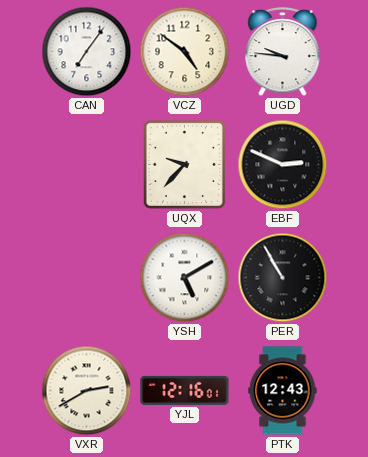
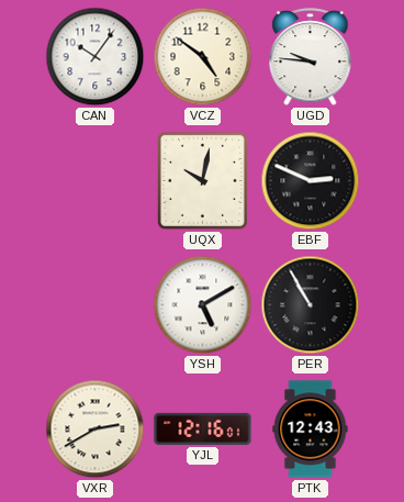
CAN: 7:06 -> 10:06 (96, 57)
UQX: 9:37 -> 10:02 (202, 180)
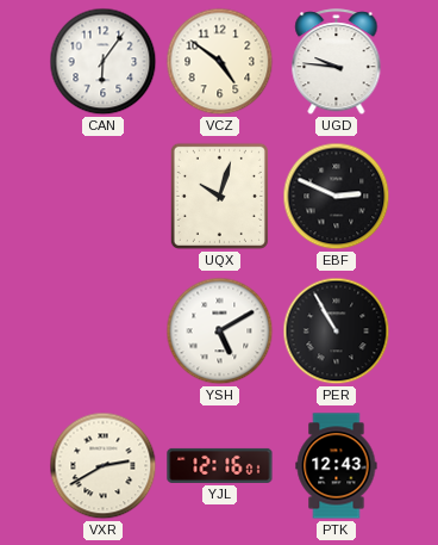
CAN: 10:06 -> 6:06 (104, 62)
UQX: 10:02 -> 10:03 (219, 196)
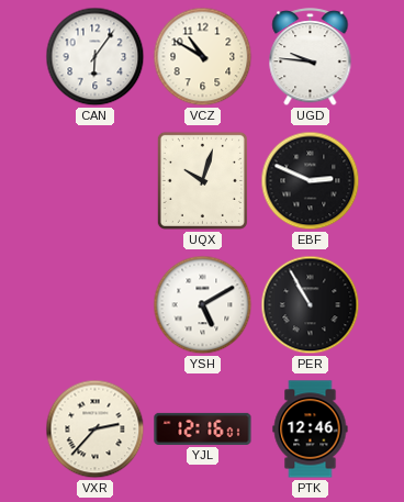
VCZ: 4:51 -> 10:50 (203, 57)
VXR: 2:40 -> 2:37 (96, 430)
PTK: 12:43 -> 12:46 (311, 430)
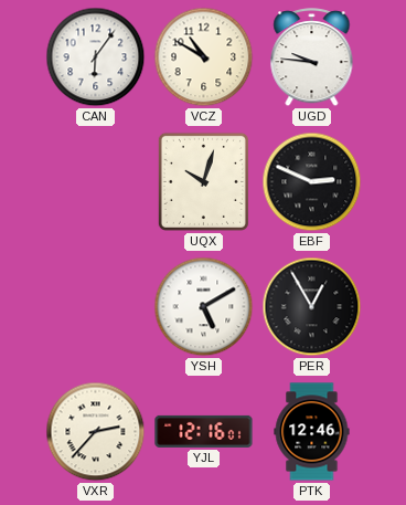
PER: 10:55 -> 12:55 (312, 307)
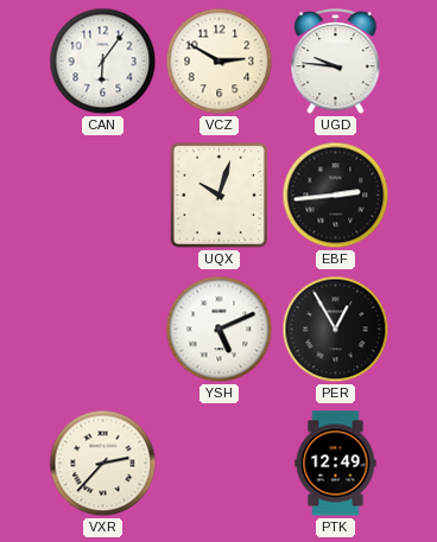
VCZ: 10:50 -> 2:50 (220, 62)
EBF: 2:49 -> 2:44 (336, 196)
YSH: 5:10 -> 5:11 (220, 330)
YJL: 12:16 -> none (204, 431)
PTK: 12:46 -> 12:49 (336, 464)
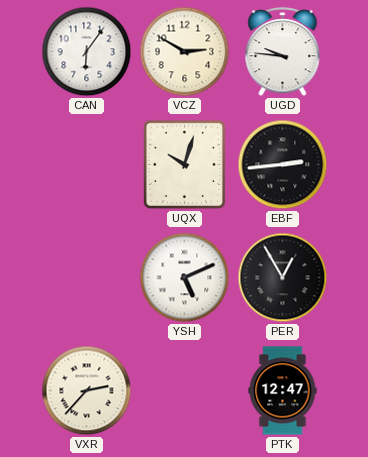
PTK: 12:49 -> 12:47 (283, 391)
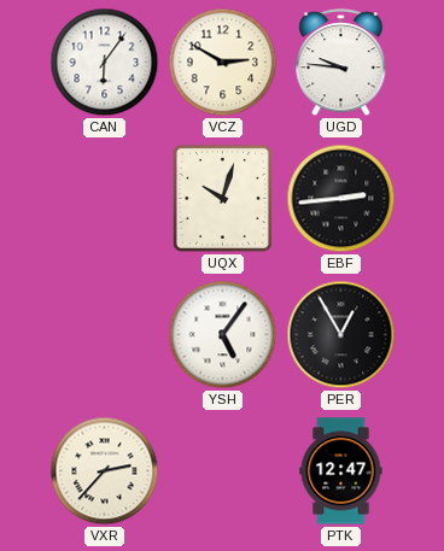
YSH: 5:11 -> 5:06 (223, 335)
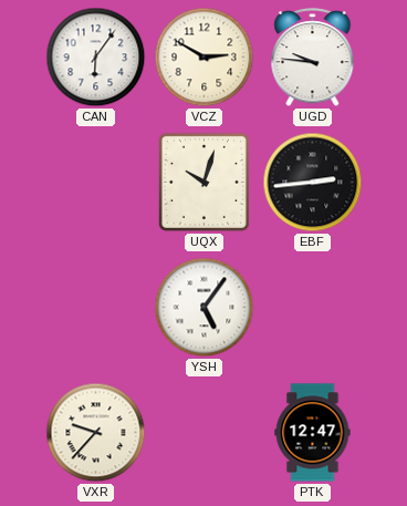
PER: 12:55 -> none (341, 335)
VXR: 2:37 -> 9:37 (96, 433)
